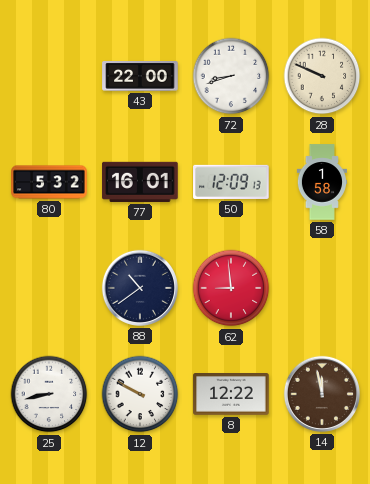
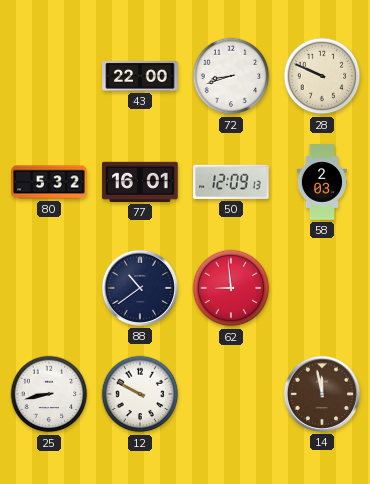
58: 1:58 -> 2:03 (321, 182)
8: 12:22 -> none (231, 395)
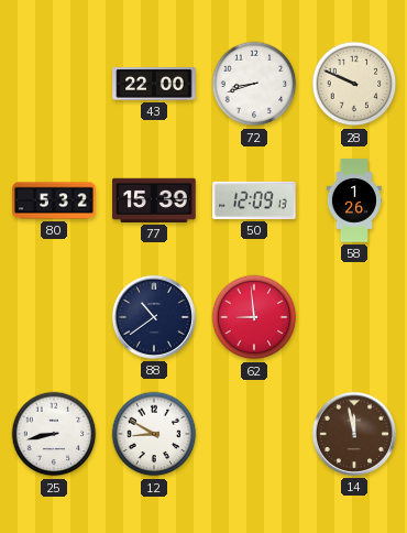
77: 16:01 -> 15:39 (154, 200)
58: 2:03 -> 1:26 (353, 200)
12: 9:50 -> 8:50 (154, 434)
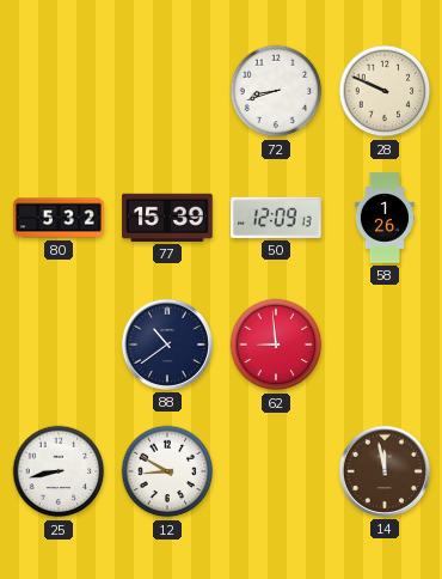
43: 22:00 -> none (154, 85)
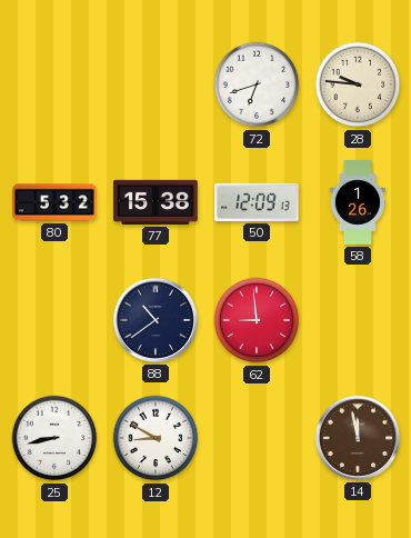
72: 8:42 -> 6:42 (257, 84)
28: 9:49 -> 9:46 (358, 84)
77: 15:39 -> 15:38 (156, 202)
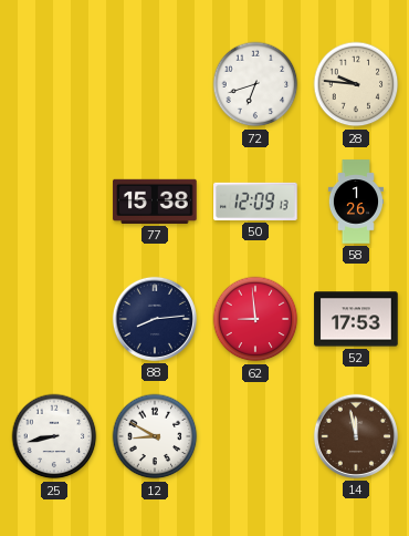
80: 5:32 -> none (54, 202)
88: 10:39 -> 8:14 (155, 319)
52: none -> 17:53 (356, 319)
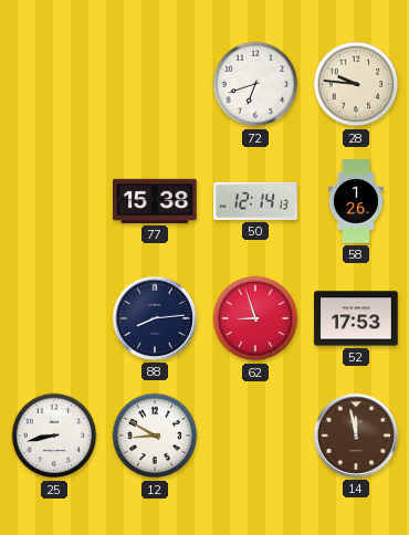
50: 12:09 -> 12:14 (255, 201)
62: 8:59 -> 8:57 (255, 318)
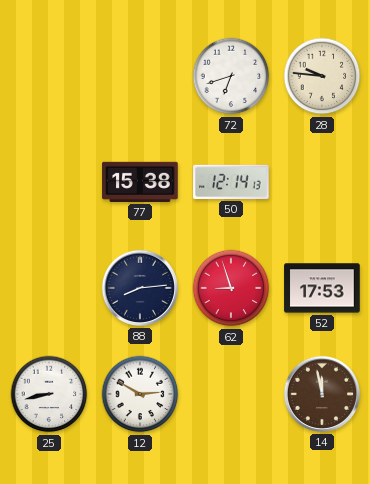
58: 1:26 -> none (355, 201)
12: 8:50 -> 2:50 (140, 394)
